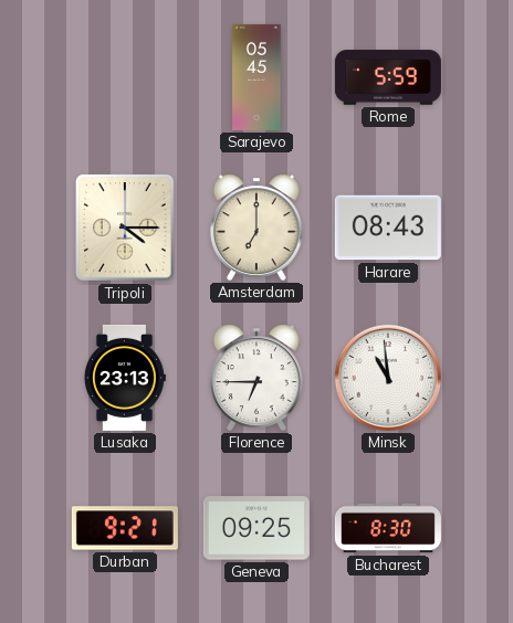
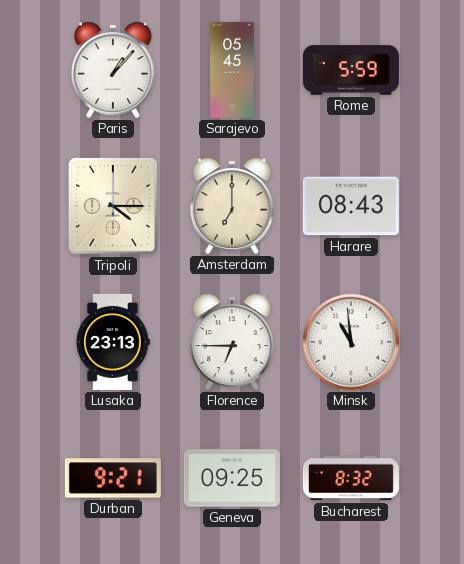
Paris: none -> 1:07 (113, 70)
Bucharest: 8:30 -> 8:32 (351, 478)
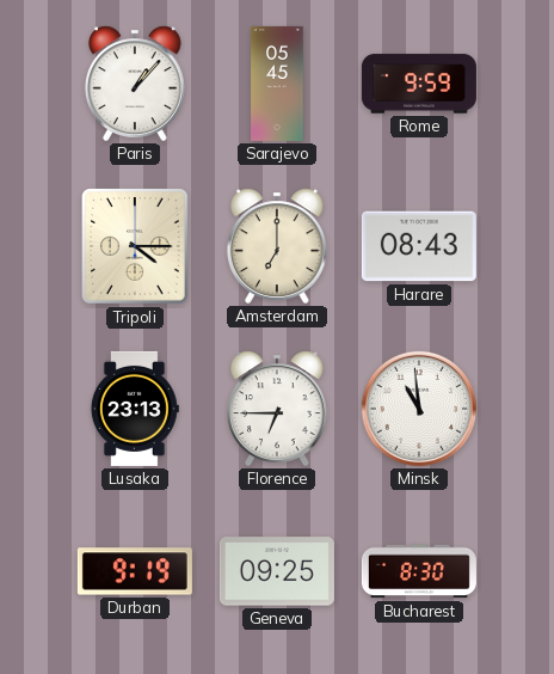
Rome: 5:59 -> 9:59 (419, 84)
Durban: 9:21 -> 9:19 (135, 571)
Bucharest: 8:32 -> 8:30 (419, 571)
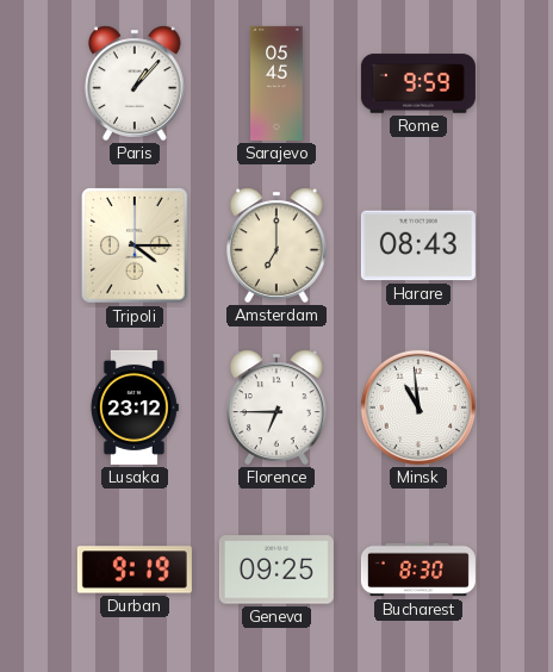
Lusaka: 23:13 -> 23:12 (135, 407)
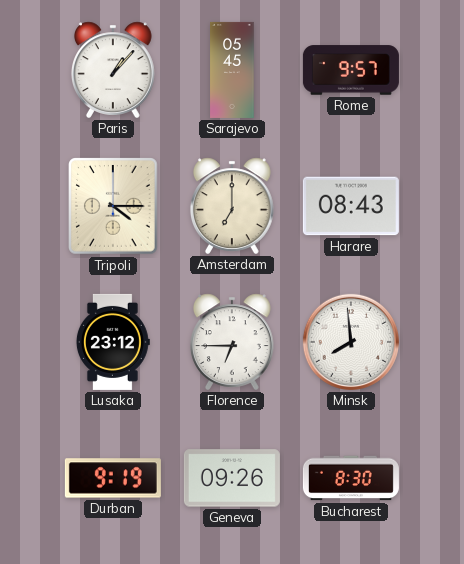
Rome: 9:59 -> 9:57 (351, 70)
Minsk: 10:59 -> 7:59 (351, 342)
Geneva: 09:25 -> 09:26 (232, 478)
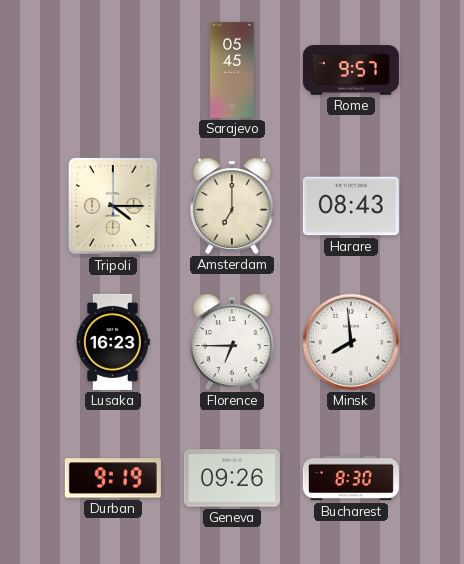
Paris: 1:07 -> none (113, 70)
Lusaka: 23:12 -> 16:23 (113, 342)
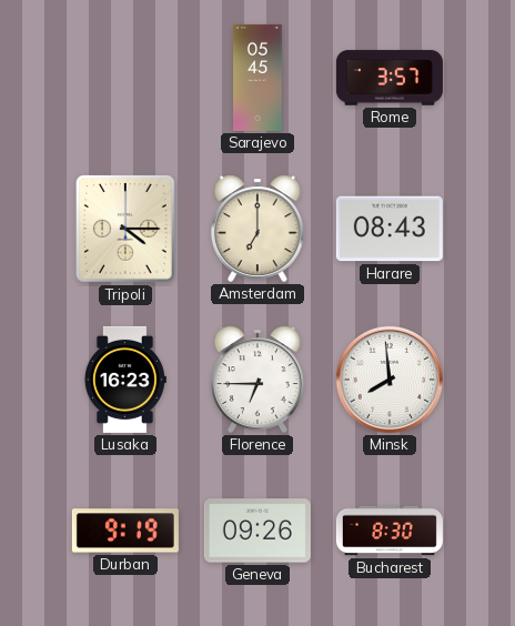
Rome: 9:57 -> 3:57 (390, 78)
